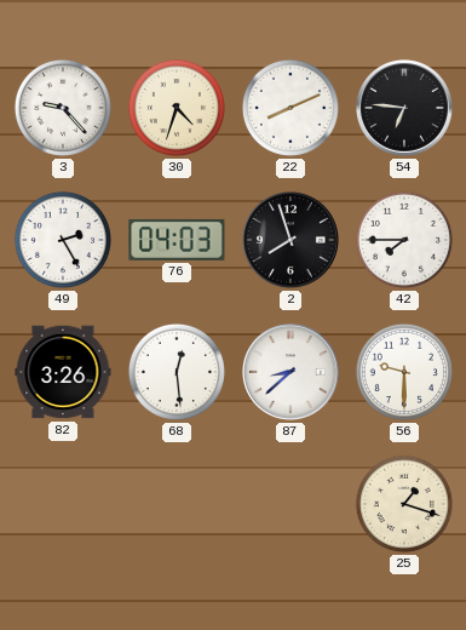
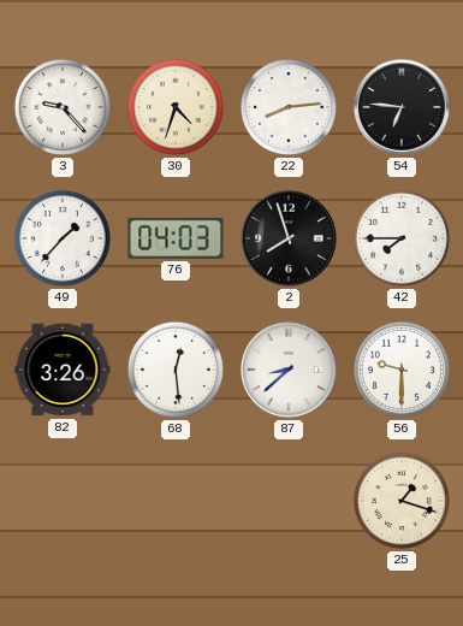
22: 8:11 -> 8:14 (289, 107)
49: 2:25 -> 1:37 (63, 238)
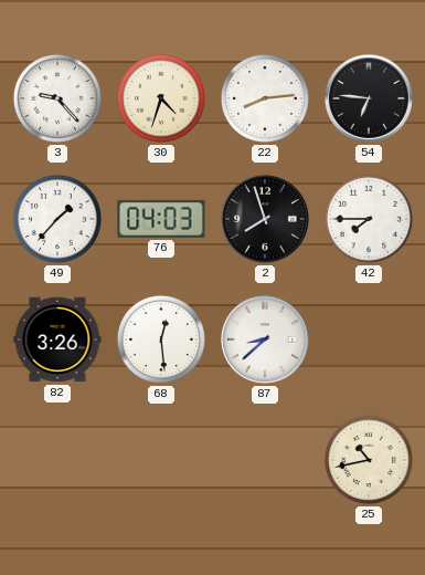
56: 9:30 -> none (402, 370)
25: 1:18 -> 10:43 (369, 460)
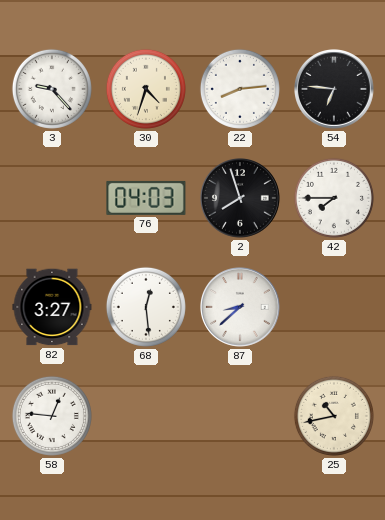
49: 1:37 -> none (57, 219)
82: 3:26 -> 3:27 (52, 307)
58: none -> 12:46 (52, 416)
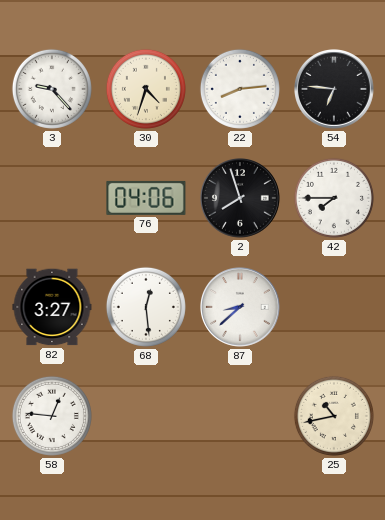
76: 04:03 -> 04:06 (146, 198)
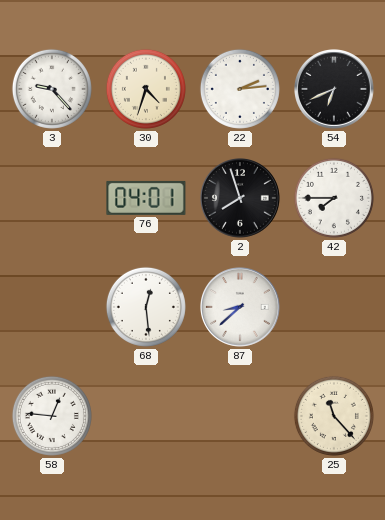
22: 8:14 -> 2:14 (240, 89)
54: 6:46 -> 6:41 (335, 90)
76: 04:06 -> 04:01 (146, 198)
82: 3:27 -> none (52, 307)
25: 10:43 -> 11:23 (334, 416)
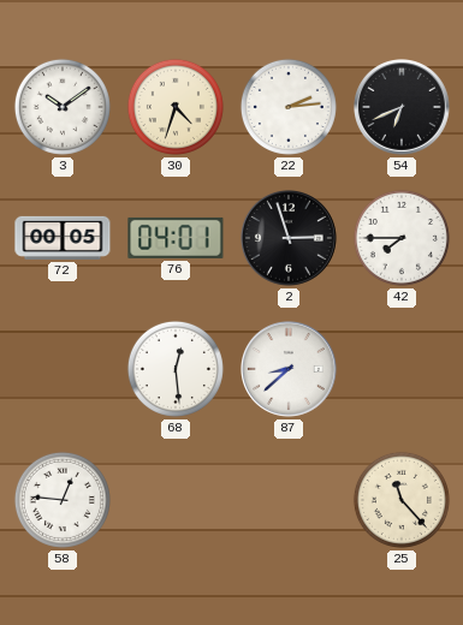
3: 9:23 -> 10:09 (63, 107)
72: none -> 00:05 (63, 238)
2: 7:57 -> 2:57 (290, 239)
